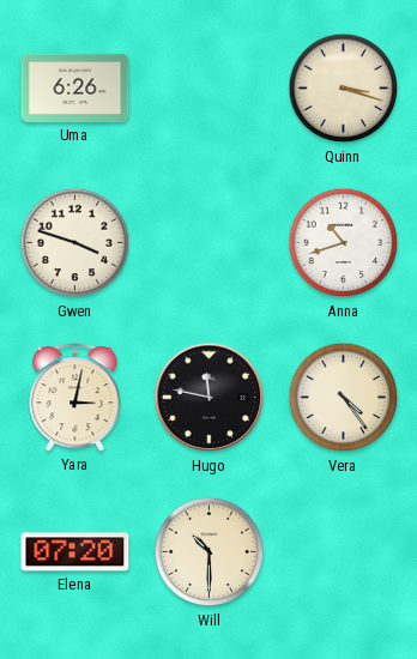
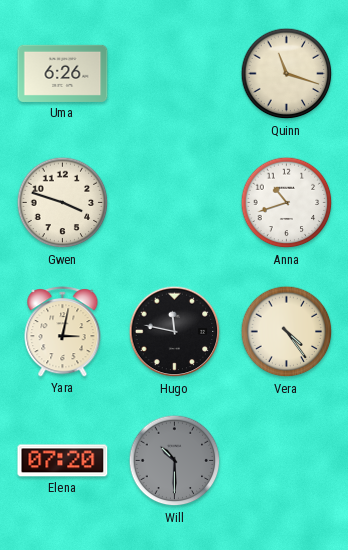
Quinn: 3:18 -> 11:18 (287, 74)
Will dial: cream -> grey (175, 461)
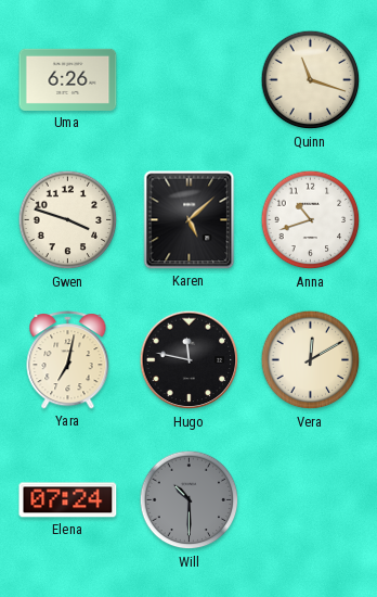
Karen: none -> 5:08 (190, 220)
Yara: 3:02 -> 7:02 (68, 360)
Vera: 4:24 -> 12:10 (311, 360)
Elena: 07:20 -> 07:24 (68, 500)
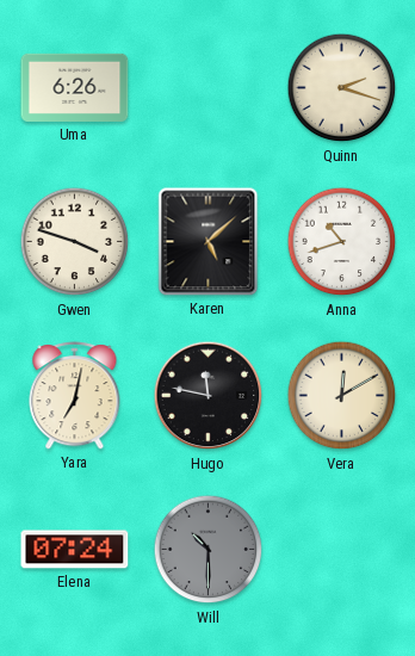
Quinn: 11:18 -> 2:18 (342, 88)
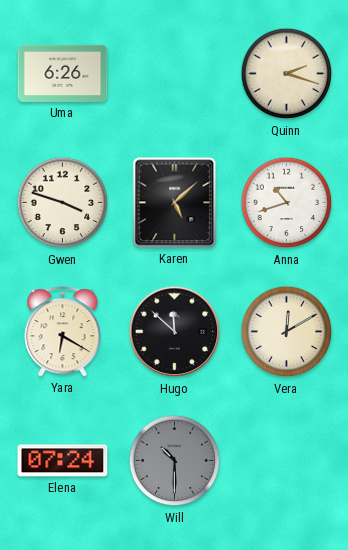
Yara: 7:02 -> 6:20 (63, 332)
Hugo: 11:47 -> 11:52 (175, 332)
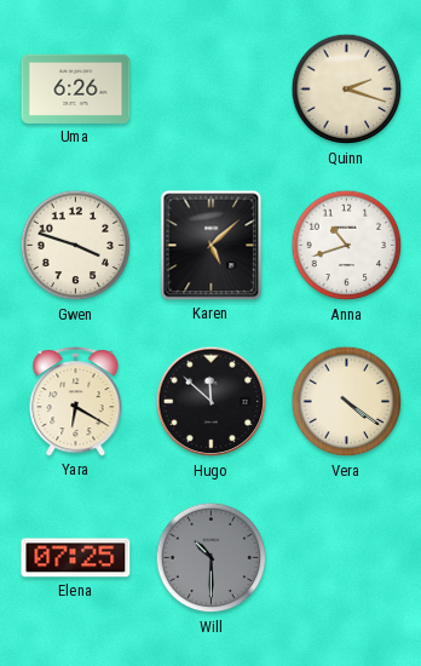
Vera: 12:10 -> 4:21 (347, 402)
Elena: 07:24 -> 07:25 (76, 558)
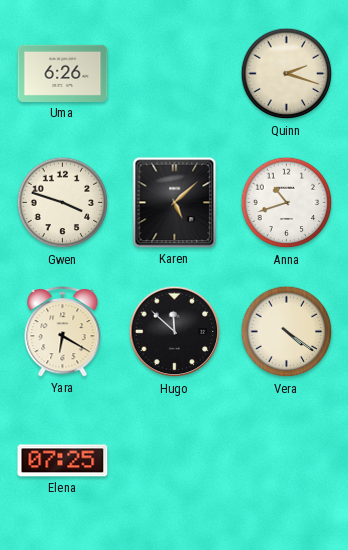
Will: 10:30 -> none (212, 558)
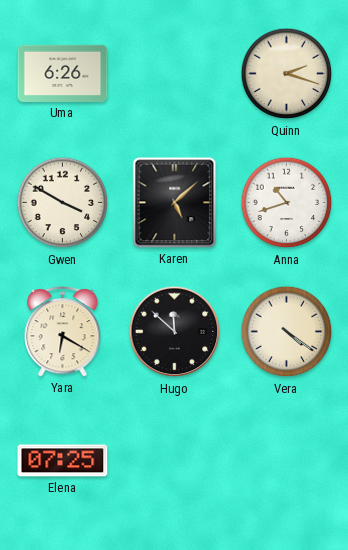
Gwen: 3:48 -> 3:50 (63, 203)
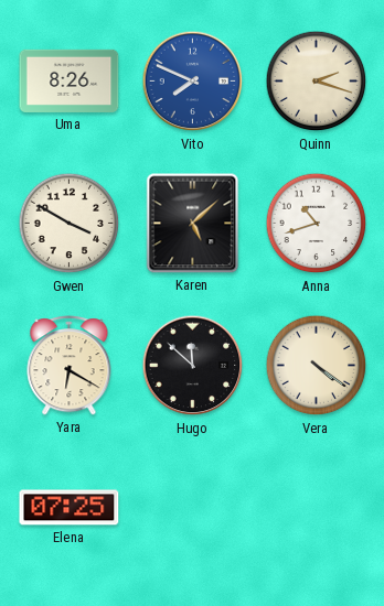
Uma: 6:26 -> 8:26 (70, 80)
Vito: none -> 7:49 (193, 82)
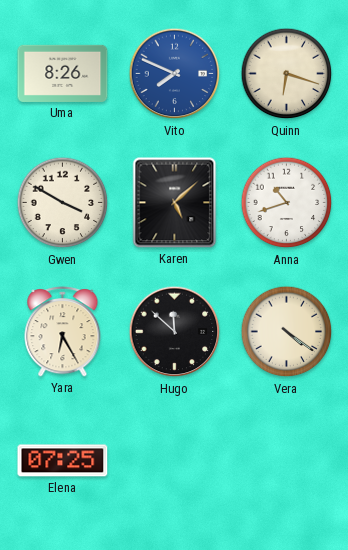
Quinn: 2:18 -> 6:18 (287, 74)
Yara: 6:20 -> 6:25 (63, 332)
